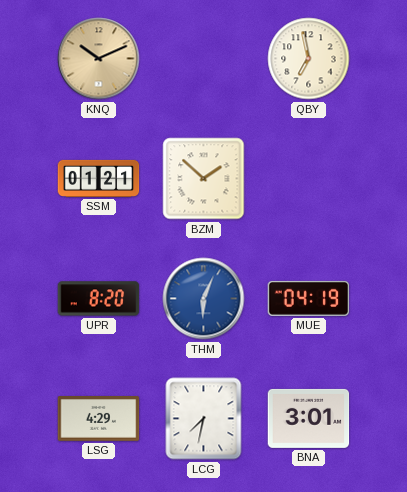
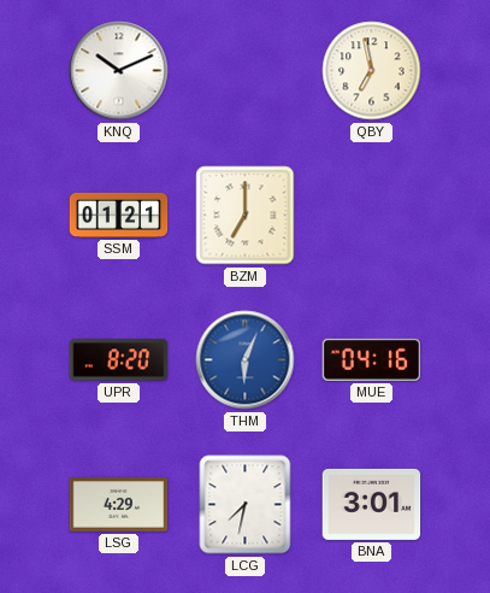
KNQ dial: champagne -> white (119, 71)
BZM: 1:52 -> 7:00 (246, 216)
MUE: 04:19 -> 04:16 (372, 359)
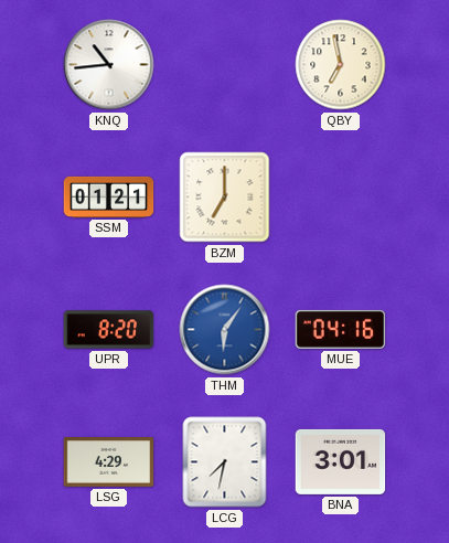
KNQ: 10:11 -> 10:44 (109, 65)
THM: 6:04 -> 6:06 (225, 330)
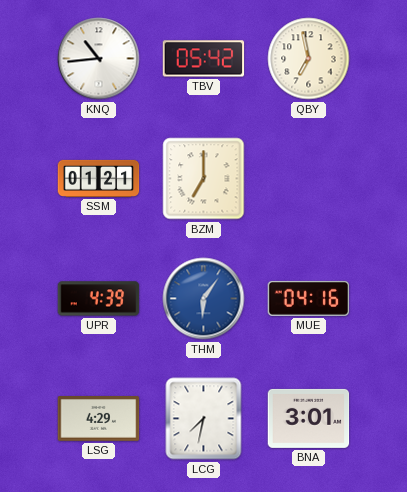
TBV: none -> 05:42 (204, 59)
UPR: 8:20 -> 4:39 (99, 299)
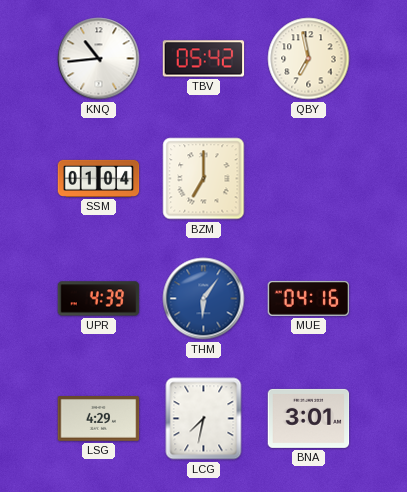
SSM: 01:21 -> 01:04 (99, 178)
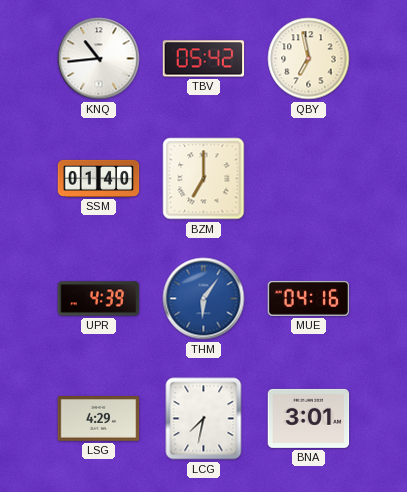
SSM: 01:04 -> 01:40 (99, 178)
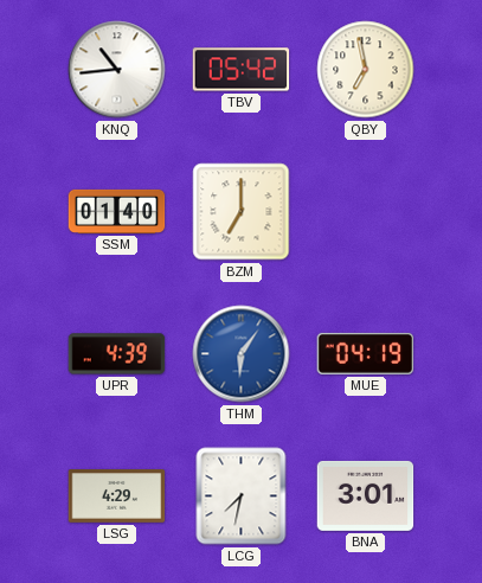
MUE: 04:16 -> 04:19 (366, 353)
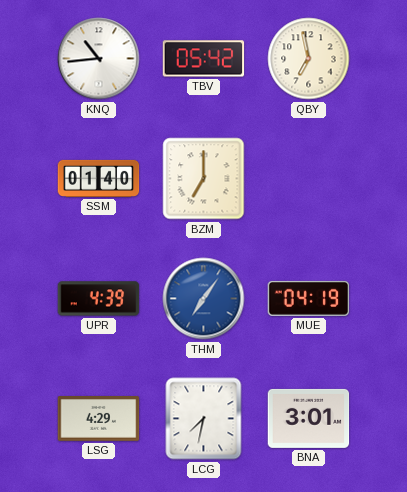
THM: 6:06 -> 7:06 (204, 299)
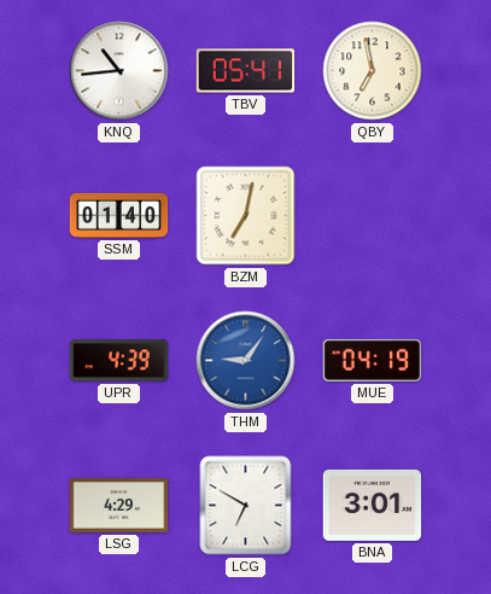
TBV: 05:42 -> 05:41 (246, 71)
BZM: 7:00 -> 7:02 (246, 216)
THM: 7:06 -> 9:06 (246, 361)
LCG: 7:32 -> 6:50 (246, 506)
